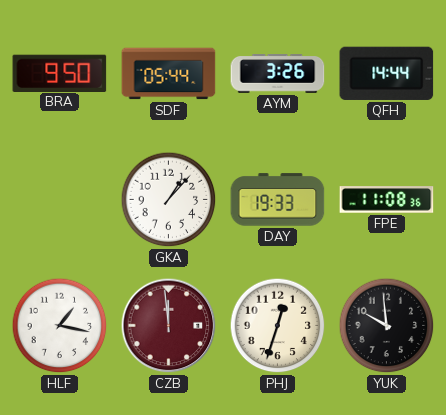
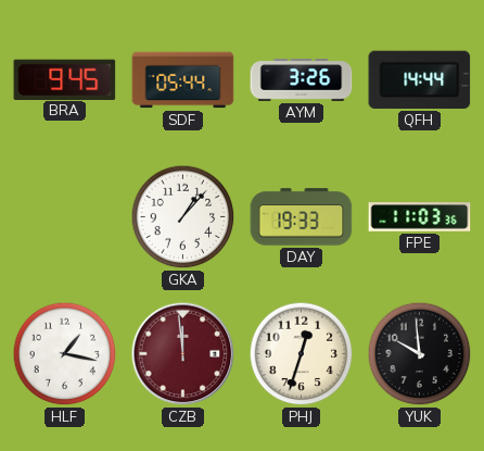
BRA: 9:50 -> 9:45 (65, 79)
FPE: 11:08 -> 11:03 (420, 217)
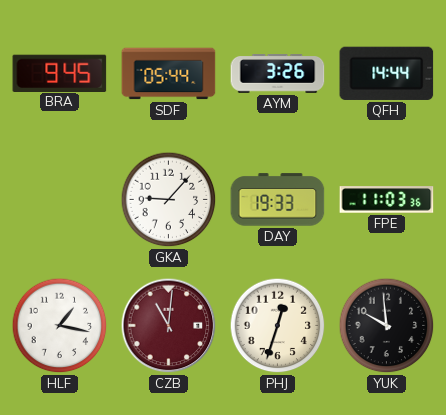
GKA: 1:07 -> 9:07 (169, 200)
CZB: 11:59 -> 11:01 (169, 326)
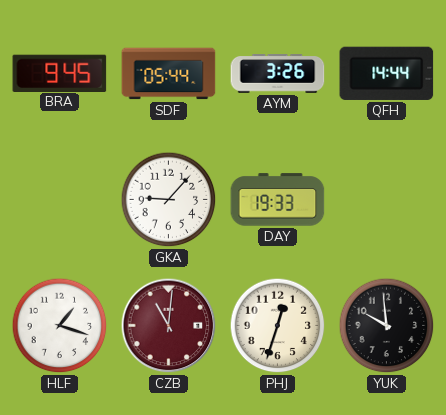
FPE: 11:03 -> none (387, 200)
HLF: 1:17 -> 1:18 (60, 326)
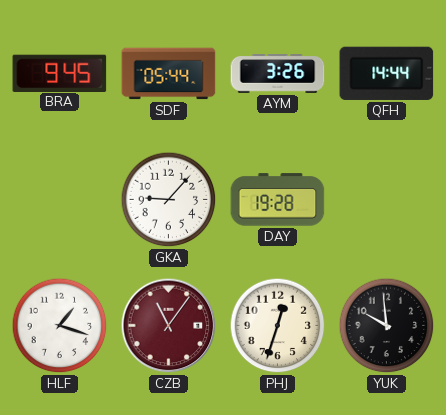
DAY: 19:33 -> 19:28 (278, 200)
CZB: 11:01 -> 11:06 (169, 326)
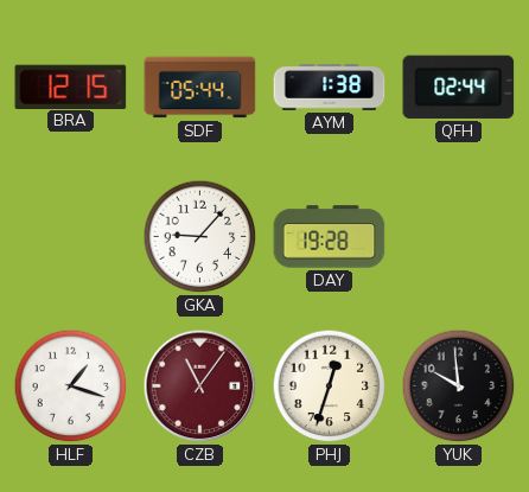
BRA: 9:45 -> 12:15 (71, 87)
AYM: 3:26 -> 1:38 (330, 88)
QFH: 14:44 -> 02:44 (459, 87)
